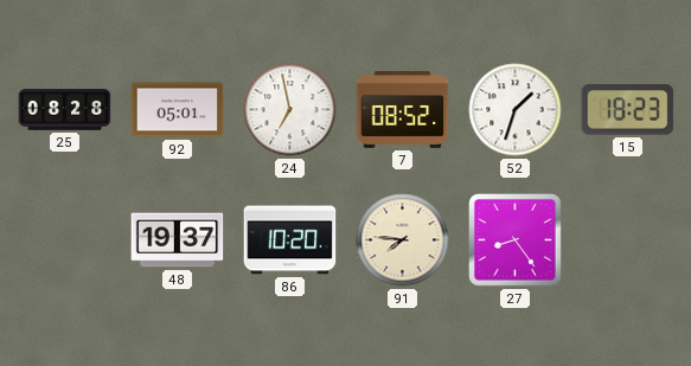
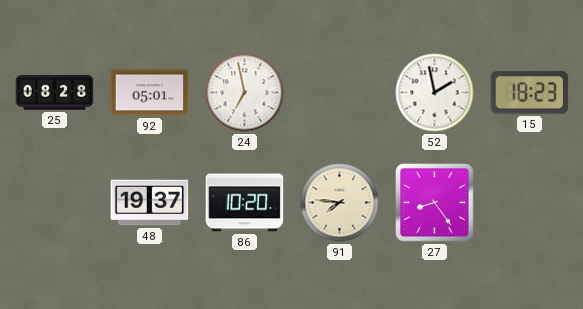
7: 08:52 -> none (403, 110)
52: 1:33 -> 1:58 (435, 93)
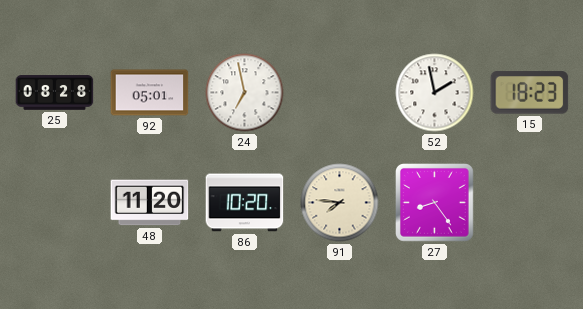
48: 19:37 -> 11:20 (150, 203)
